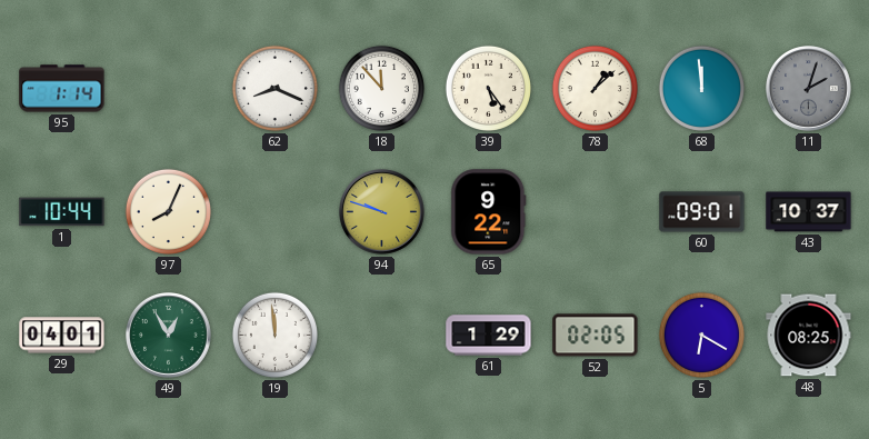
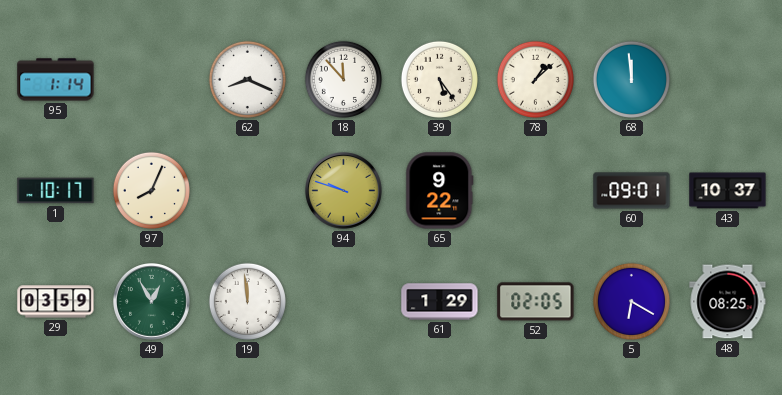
11: 2:03 -> none (809, 89)
1: 10:44 -> 10:17 (56, 191)
29: 04:01 -> 03:59 (56, 302)
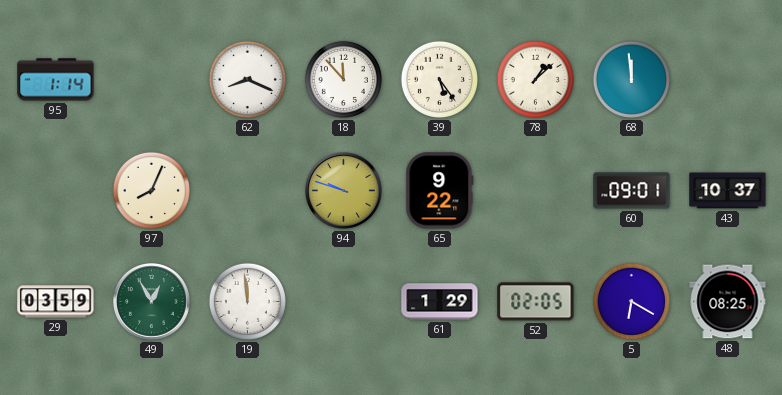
1: 10:17 -> none (56, 191)
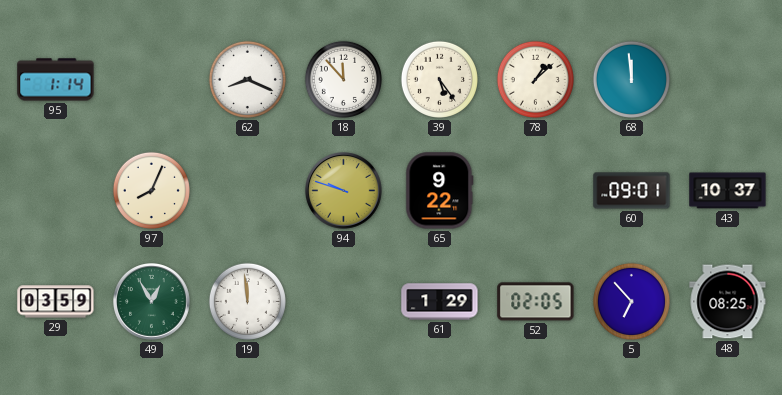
5: 6:20 -> 6:53 (631, 301)
